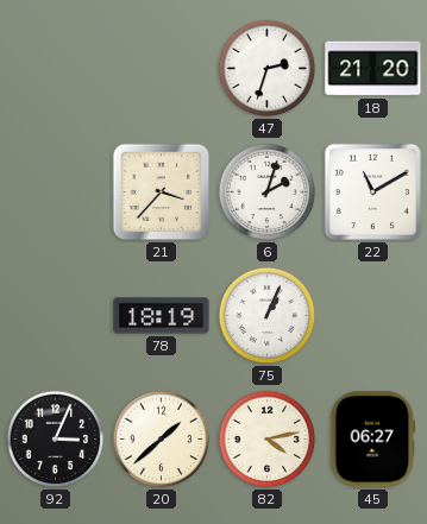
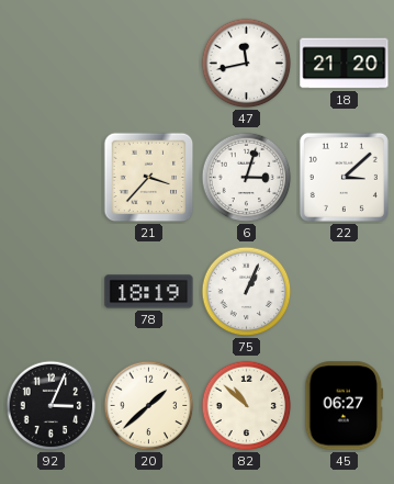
47: 2:33 -> 11:43 (247, 64)
6: 2:03 -> 3:03 (247, 178)
22: 11:10 -> 3:08 (344, 177)
82: 4:13 -> 10:52 (247, 406)
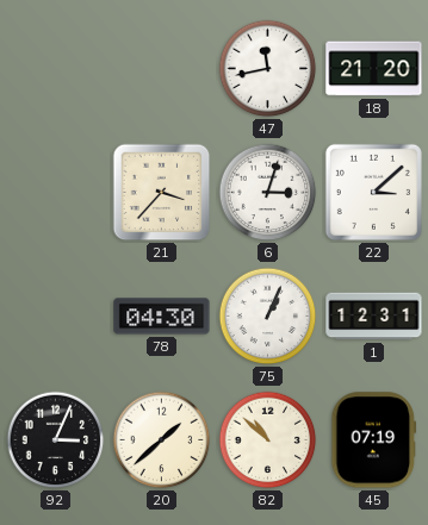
78: 18:19 -> 04:30 (162, 317)
1: none -> 12:31 (374, 317)
45: 06:27 -> 07:19 (374, 440)
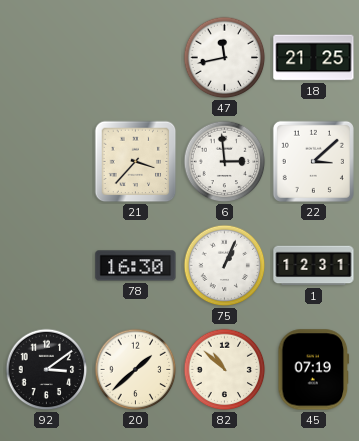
18: 21:20 -> 21:25 (314, 58)
6: 3:03 -> 2:59 (225, 162)
78: 04:30 -> 16:30 (136, 266)
92: 3:04 -> 3:09 (47, 370)
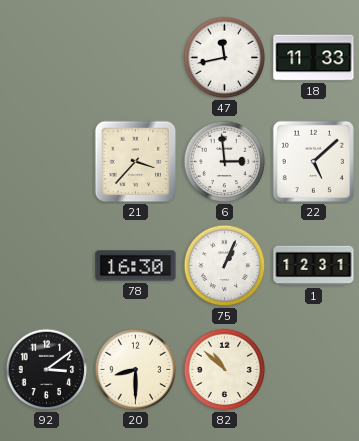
18: 21:25 -> 11:33 (314, 58)
22: 3:08 -> 5:08 (313, 161)
20: 1:38 -> 8:30 (136, 370)
45: 07:19 -> none (314, 370)
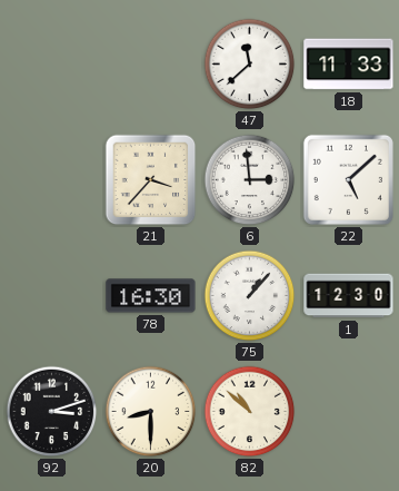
47: 11:43 -> 11:38 (250, 65)
75: 1:04 -> 1:07 (250, 296)
1: 12:31 -> 12:30 (349, 296)
92: 3:09 -> 3:12 (52, 412)
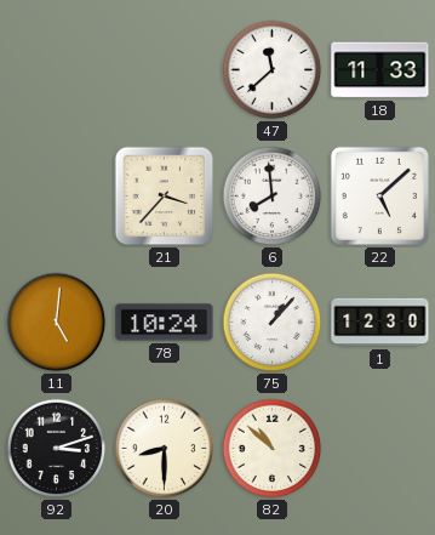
6: 2:59 -> 7:59 (273, 197)
11: none -> 5:01 (57, 323)
78: 16:30 -> 10:24 (165, 323)
